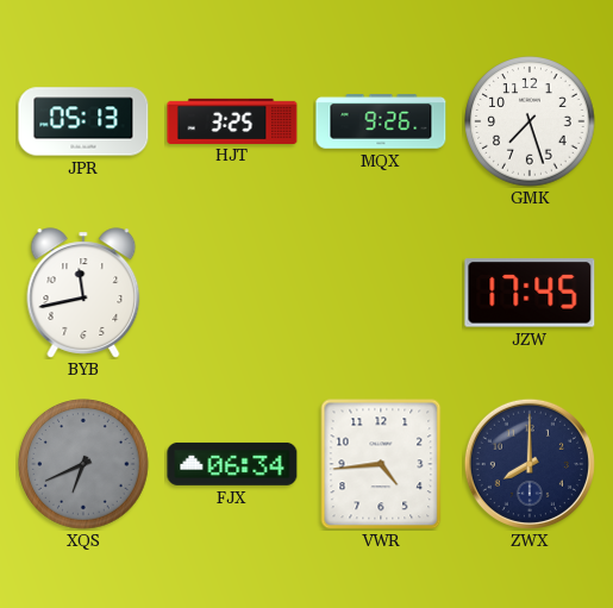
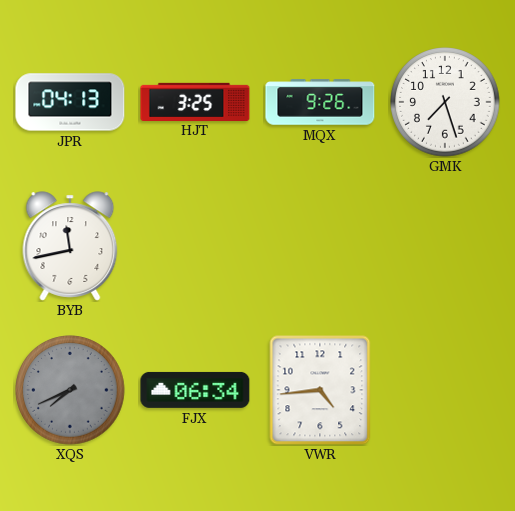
JPR: 05:13 -> 04:13 (70, 102)
JZW: 17:45 -> none (530, 293)
XQS: 6:41 -> 7:41 (70, 390)
ZWX: 8:00 -> none (530, 464)
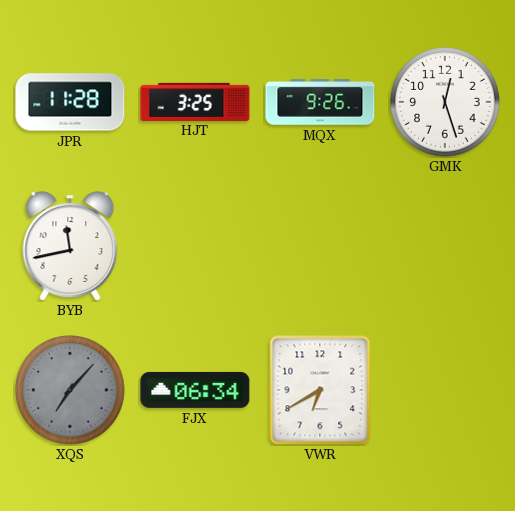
JPR: 04:13 -> 11:28 (70, 102)
GMK: 7:27 -> 12:27 (445, 102)
XQS: 7:41 -> 7:07 (70, 390)
VWR: 4:44 -> 6:40 (320, 390)
